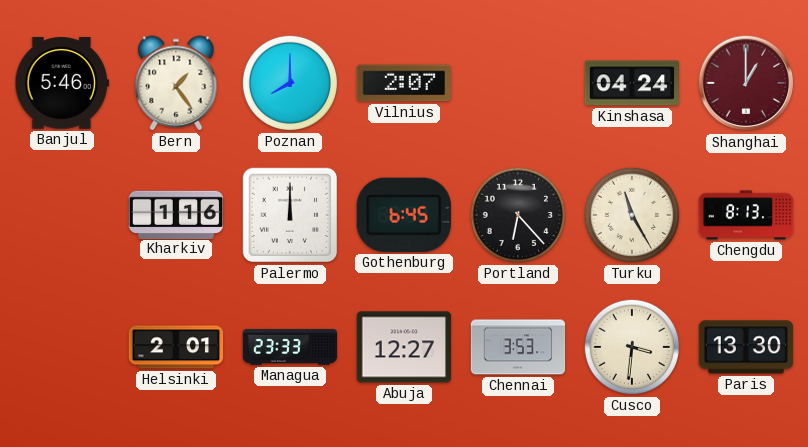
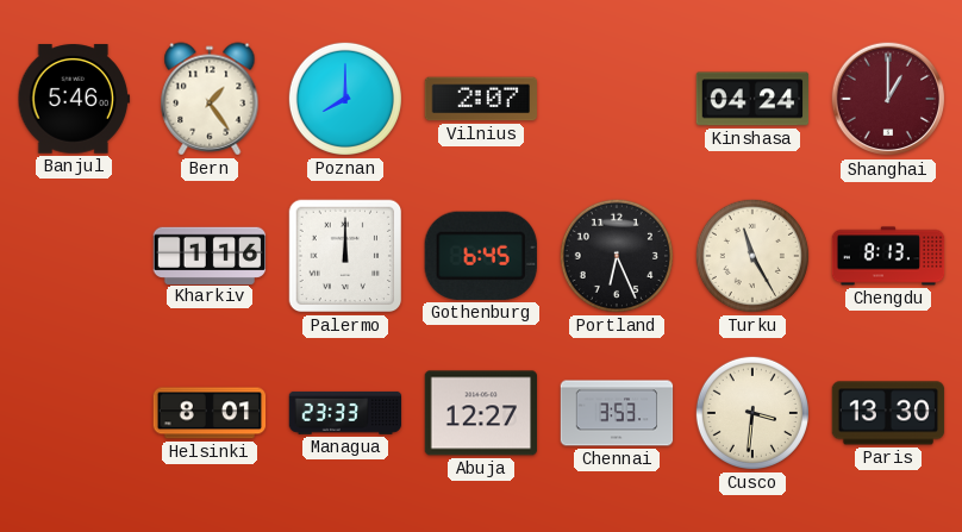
Portland: 6:23 -> 6:26 (617, 256)
Helsinki: 2:01 -> 8:01 (210, 413)
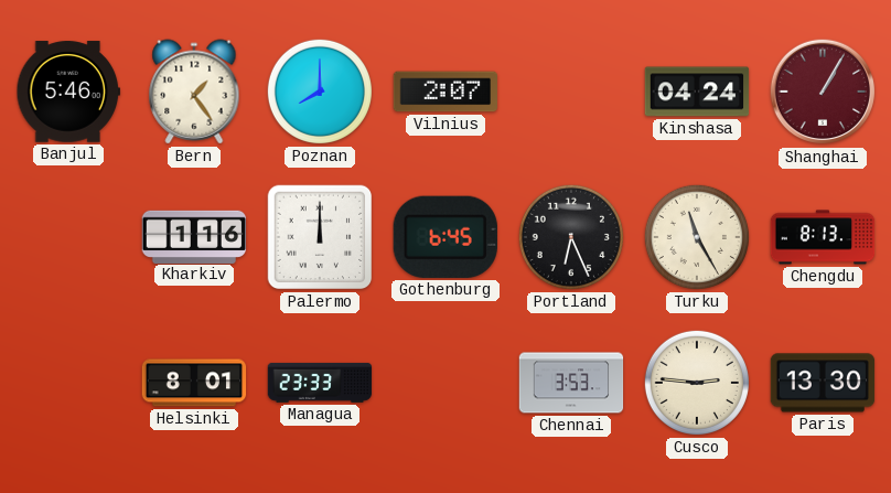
Shanghai: 1:00 -> 1:05 (823, 92)
Abuja: 12:27 -> none (481, 413)
Cusco: 3:31 -> 2:46 (697, 383)
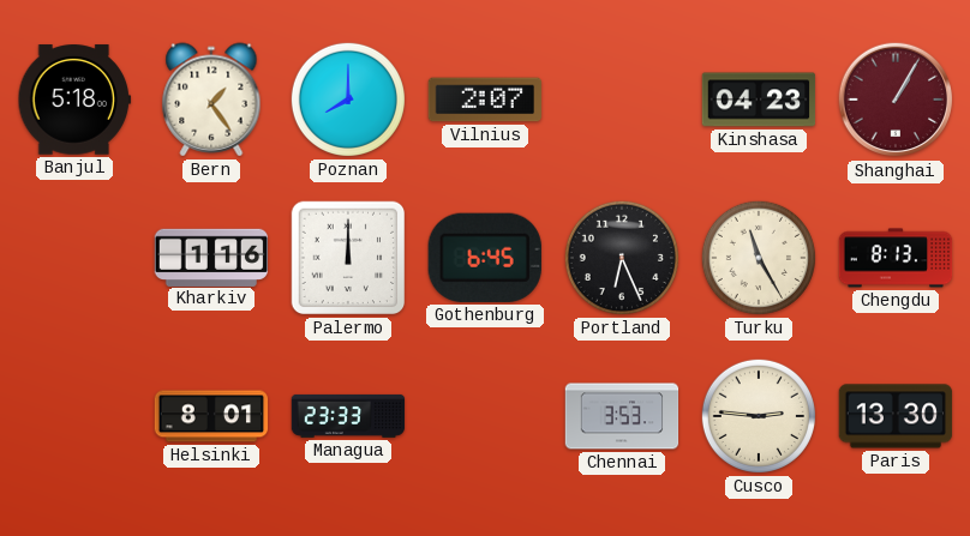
Banjul: 5:46 -> 5:18 (74, 100)
Kinshasa: 04:24 -> 04:23 (759, 100)
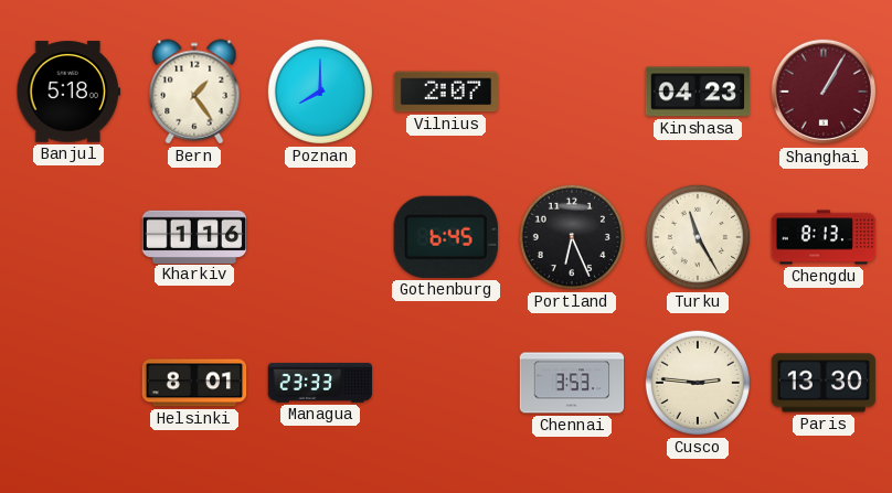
Palermo: 12:00 -> none (348, 258)
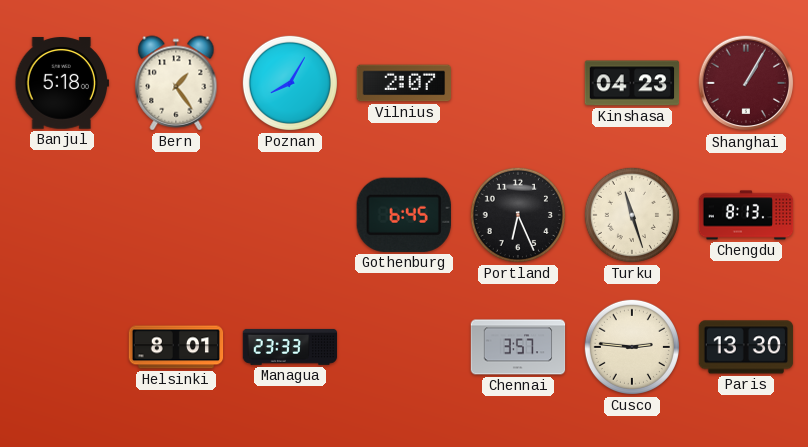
Poznan: 8:00 -> 8:05 (290, 83)
Kharkiv: 1:16 -> none (194, 236)
Turku: 11:25 -> 11:27 (632, 215)
Chennai: 3:53 -> 3:57 (518, 347)
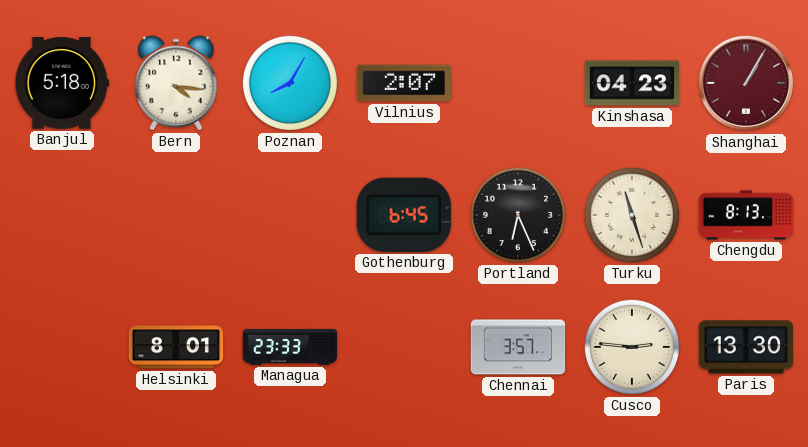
Bern: 1:24 -> 4:16 (176, 83)
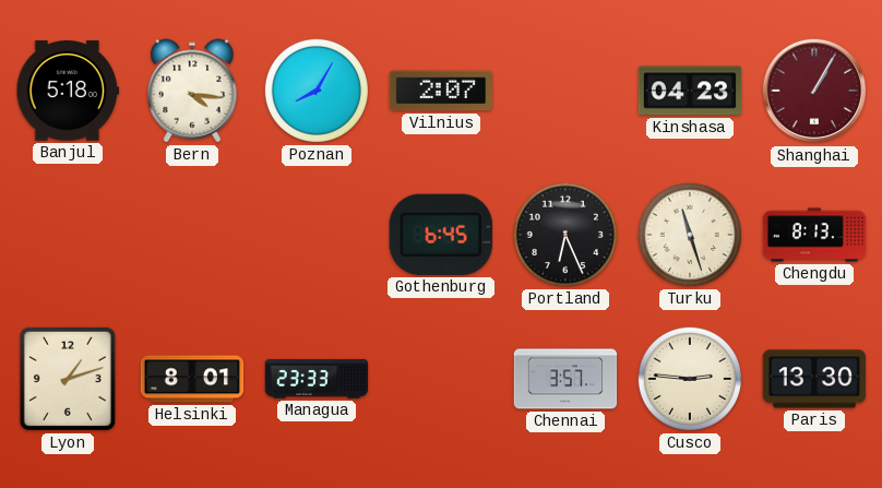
Lyon: none -> 1:12 (68, 379)
